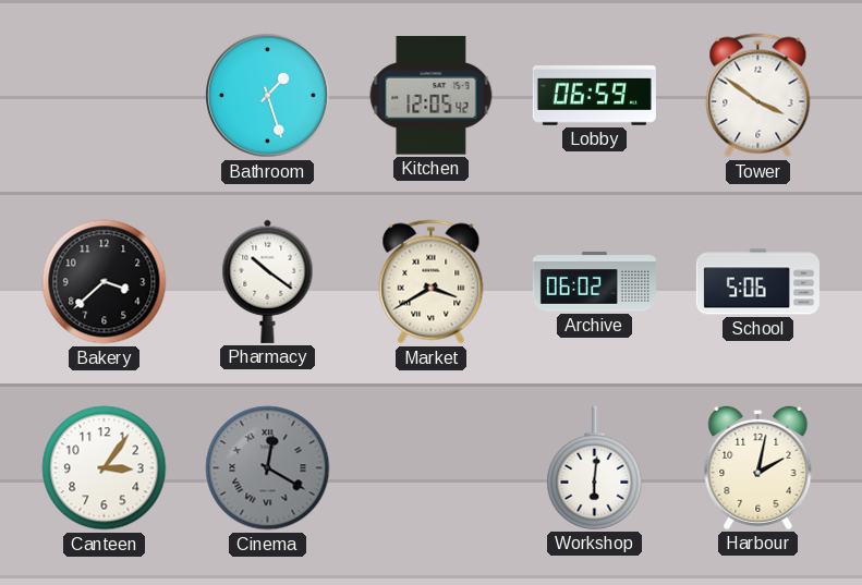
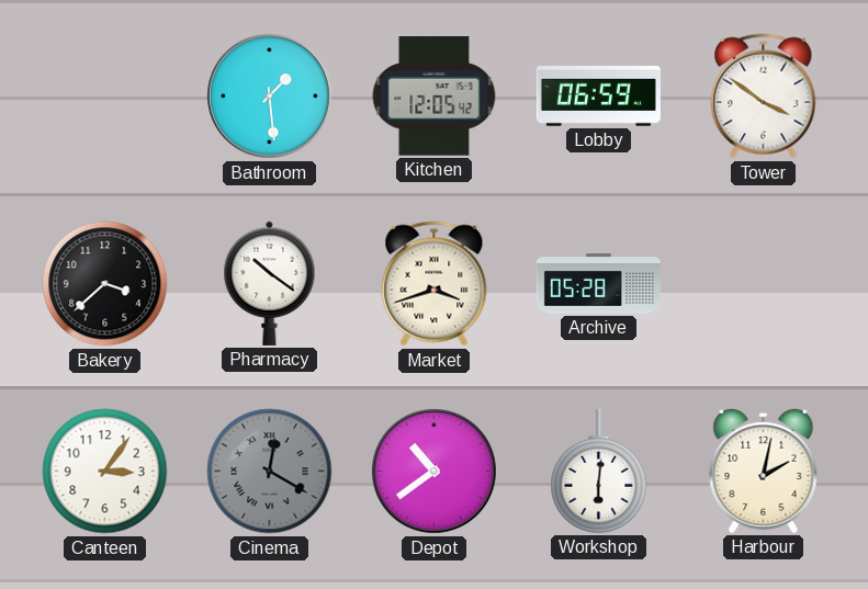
Bathroom: 1:27 -> 1:29 (270, 97)
Market: 3:40 -> 3:42 (435, 284)
Archive: 06:02 -> 05:28 (598, 284)
School: 5:06 -> none (757, 282)
Depot: none -> 10:39 (435, 472)
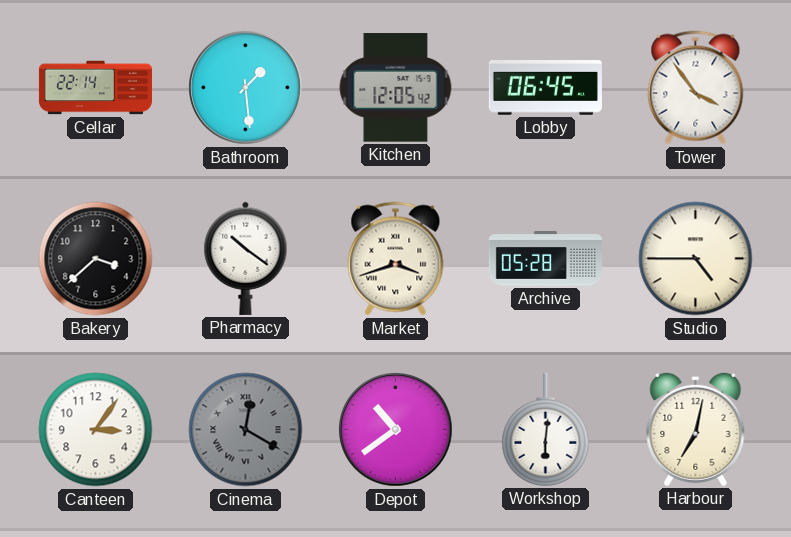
Cellar: none -> 22:14 (95, 88)
Lobby: 06:59 -> 06:45 (545, 88)
Tower: 3:51 -> 3:54 (696, 88)
Studio: none -> 4:45 (696, 259)
Harbour: 2:02 -> 7:02 (696, 429)
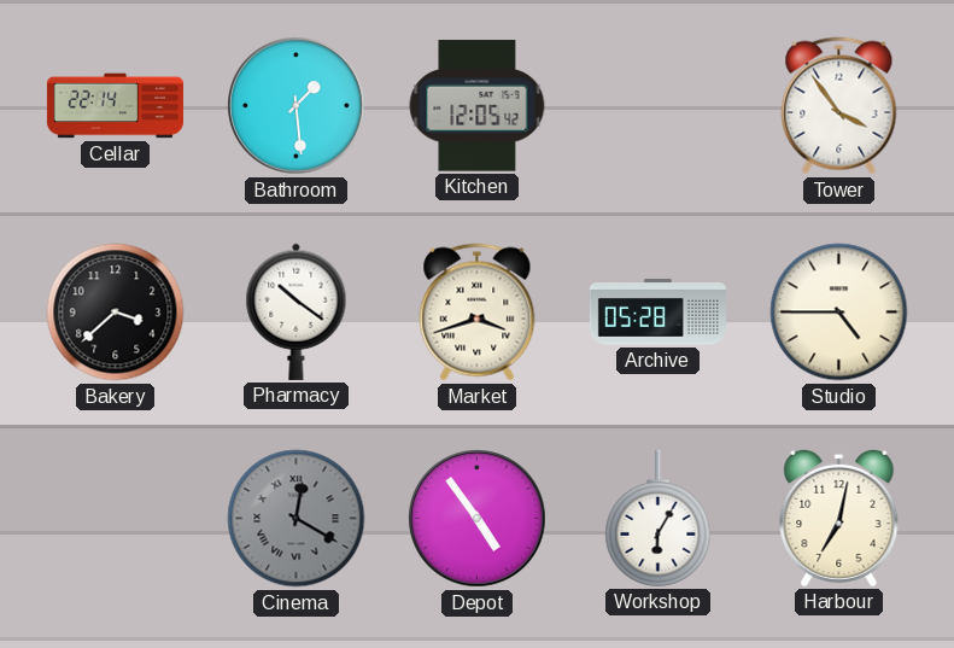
Lobby: 06:45 -> none (545, 88)
Canteen: 3:06 -> none (96, 430)
Depot: 10:39 -> 4:54 (478, 519)
Workshop: 6:01 -> 6:05 (659, 518)
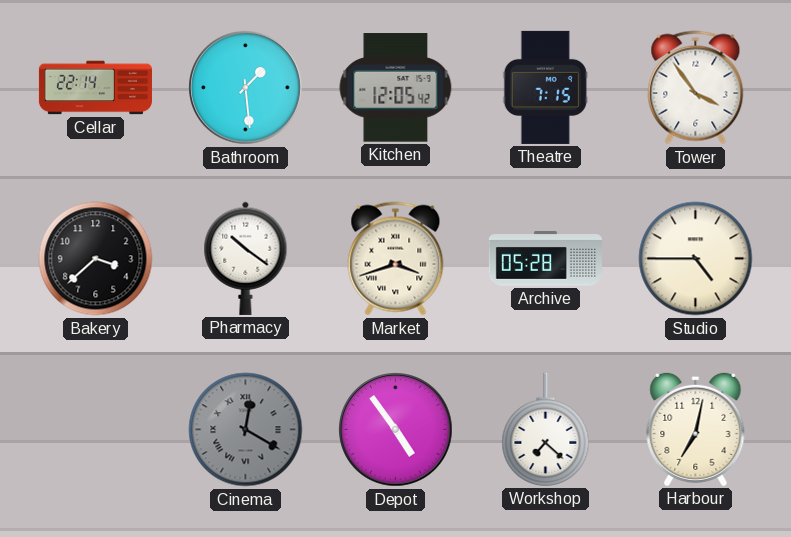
Theatre: none -> 7:15 (545, 87)
Workshop: 6:05 -> 7:22 (546, 429)
